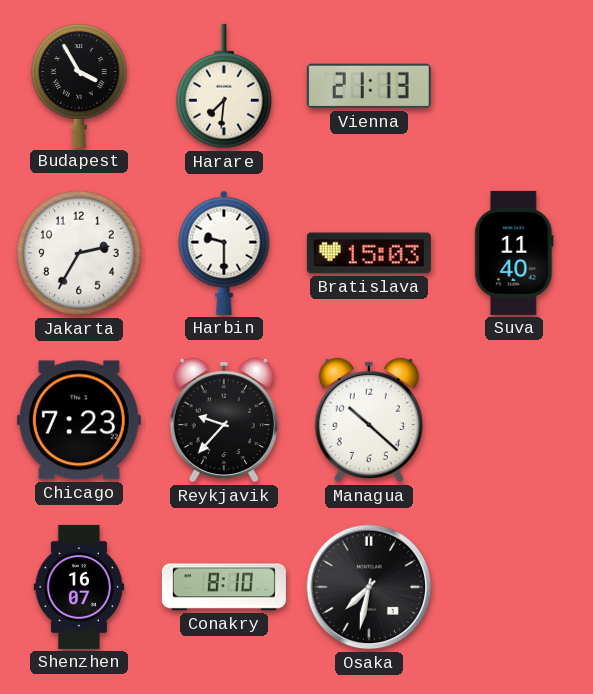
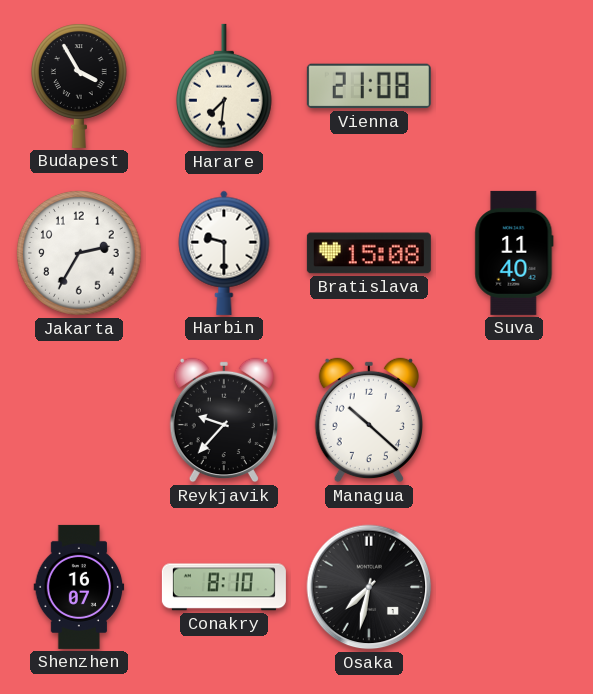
Vienna: 21:13 -> 21:08 (369, 86)
Bratislava: 15:03 -> 15:08 (369, 253)
Chicago: 7:23 -> none (79, 420)
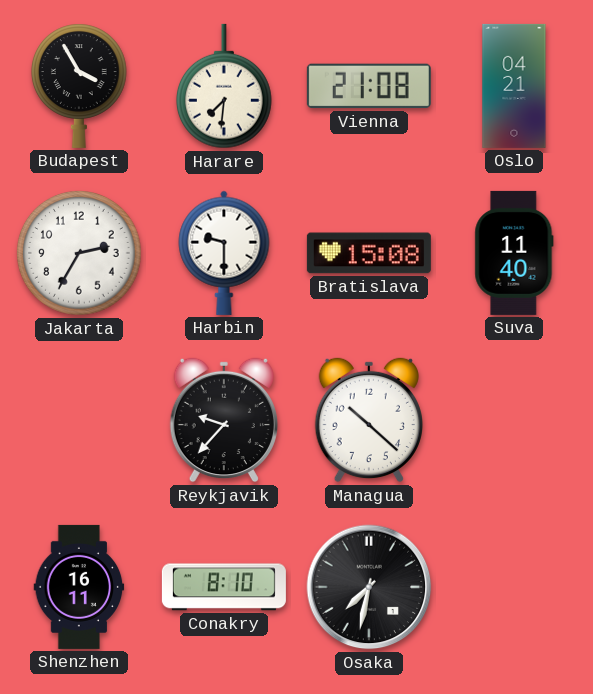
Oslo: none -> 04:21 (514, 86)
Shenzhen: 16:07 -> 16:11 (79, 587)
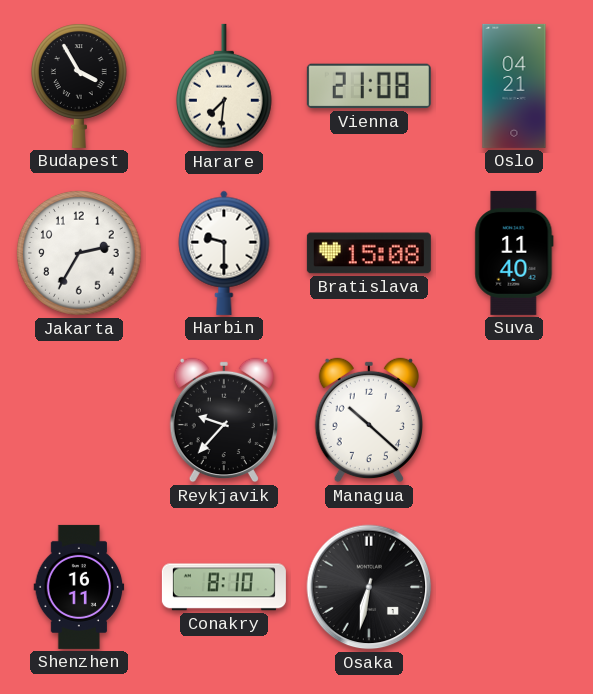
Osaka: 7:32 -> 6:32 (369, 587)
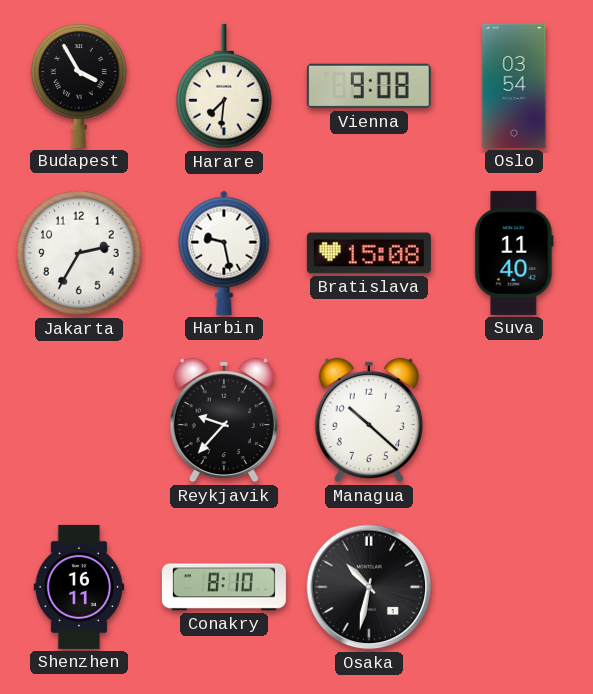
Vienna: 21:08 -> 9:08 (369, 86)
Oslo: 04:21 -> 03:54 (514, 86)
Harbin: 9:30 -> 9:28 (224, 253)
Osaka: 6:32 -> 10:32 (369, 587)
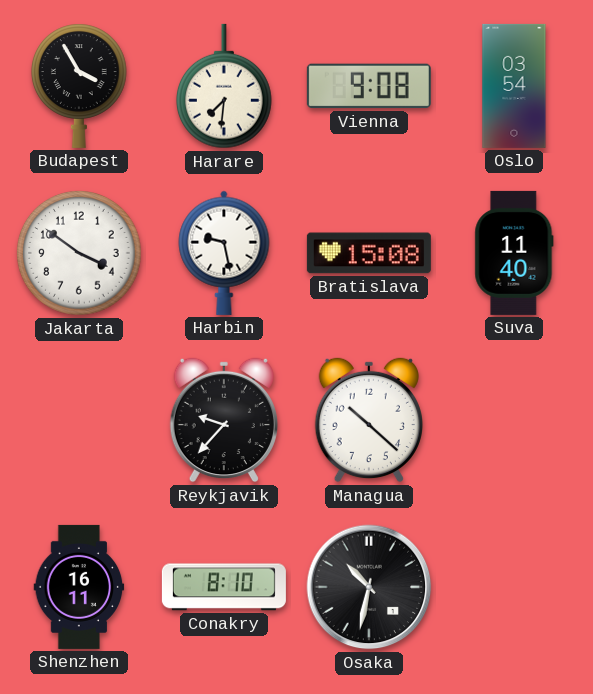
Jakarta: 2:35 -> 3:51 (79, 253)
